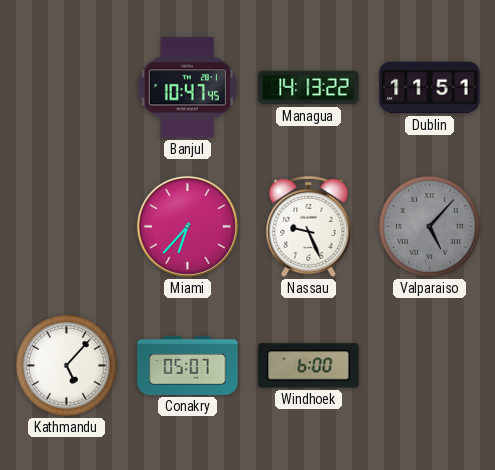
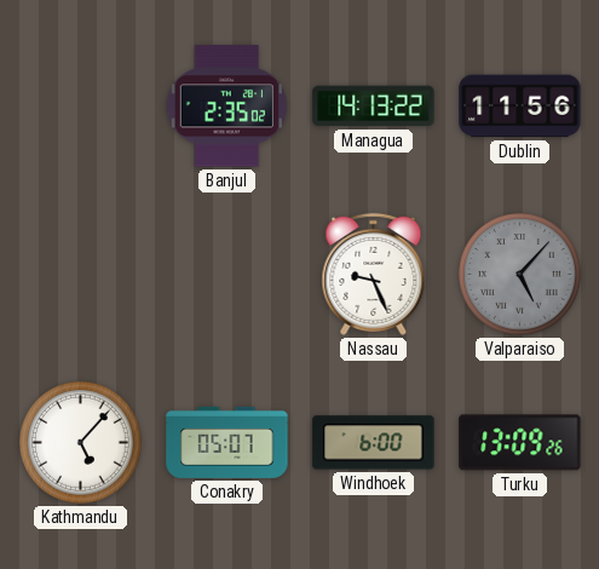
Banjul: 10:47 -> 2:35 (226, 107)
Dublin: 11:51 -> 11:56 (520, 107)
Miami: 6:37 -> none (187, 226)
Turku: none -> 13:09 (520, 443)
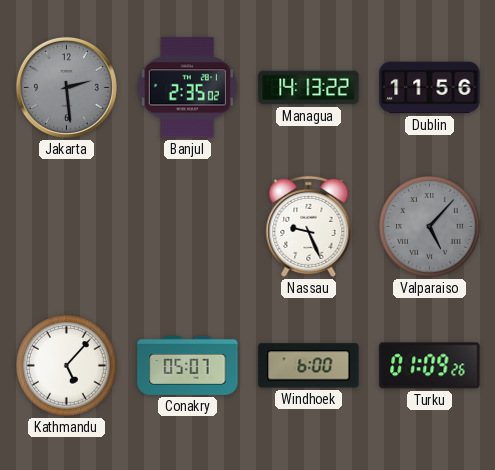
Jakarta: none -> 2:29 (66, 87)
Turku: 13:09 -> 01:09 (430, 366)
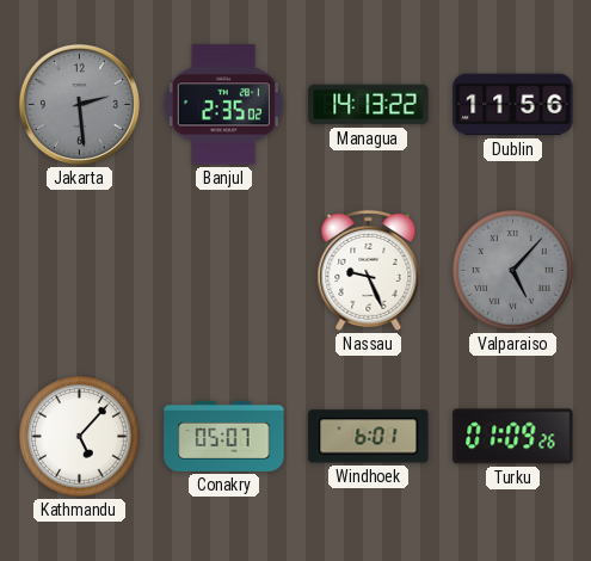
Windhoek: 6:00 -> 6:01 (369, 437)
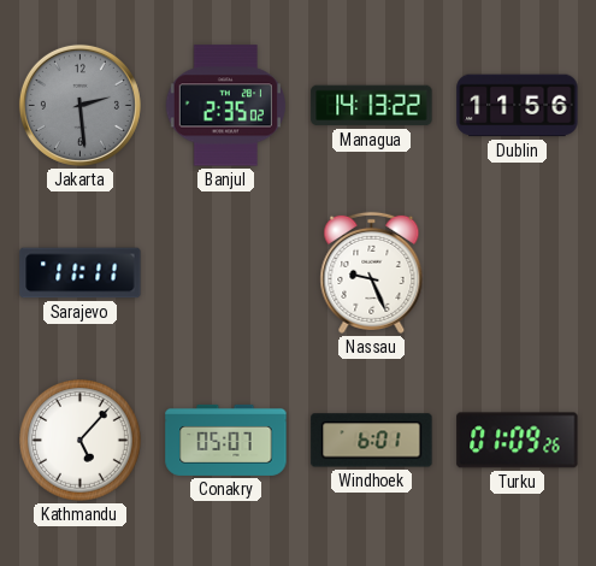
Sarajevo: none -> 11:11 (81, 273)
Valparaiso: 5:07 -> none (513, 271)
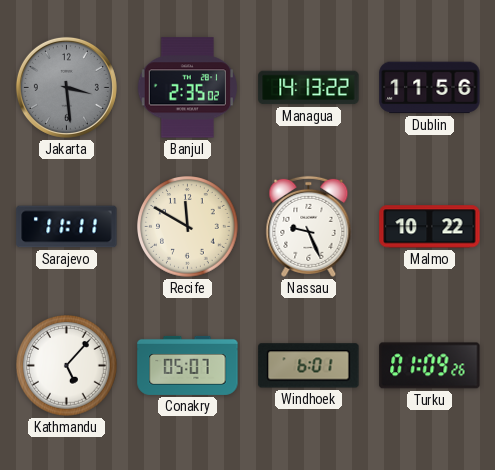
Jakarta: 2:29 -> 3:29 (66, 87)
Recife: none -> 11:50 (188, 227)
Malmo: none -> 10:22 (430, 227)
